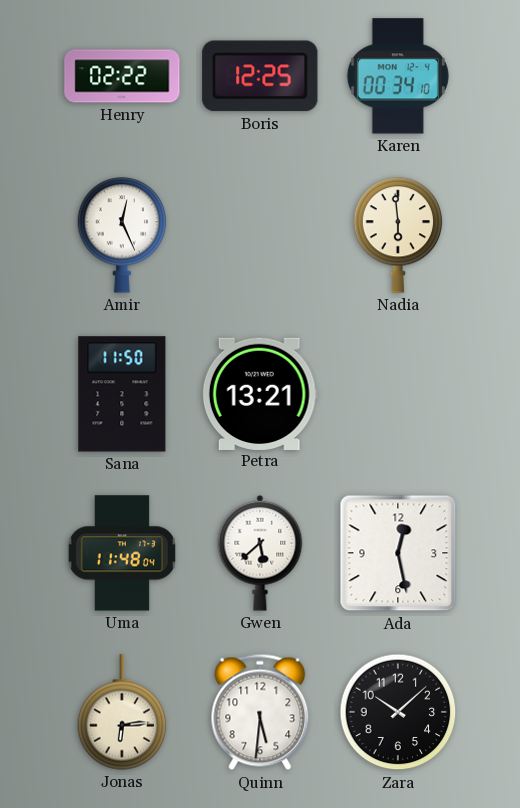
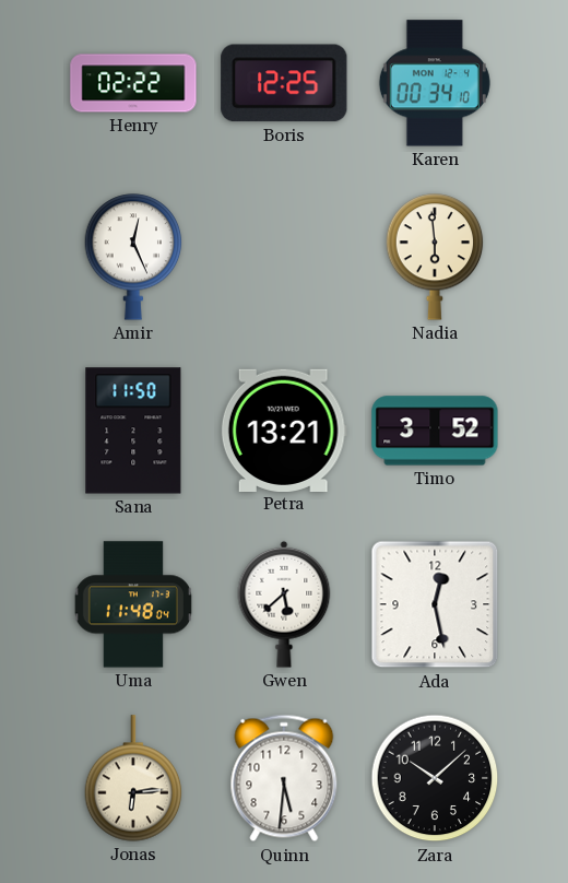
Timo: none -> 3:52 (435, 431)
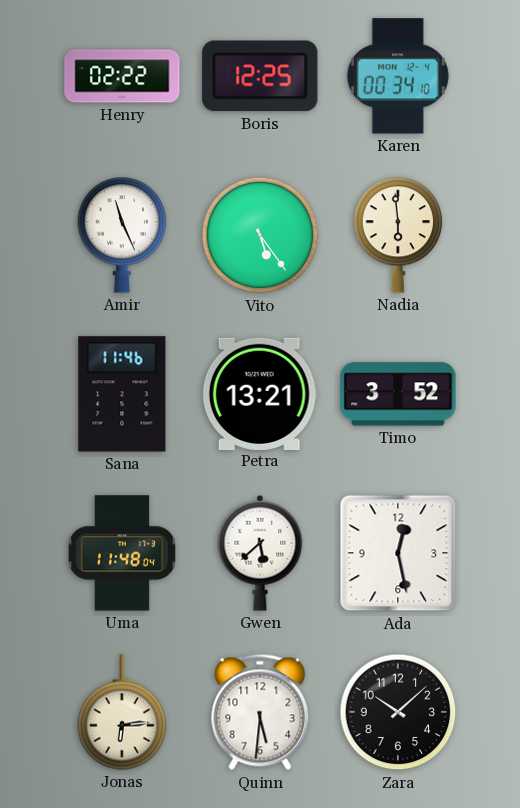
Amir: 12:26 -> 11:26 (122, 235)
Vito: none -> 5:24 (260, 235)
Sana: 11:50 -> 11:46 (122, 394)
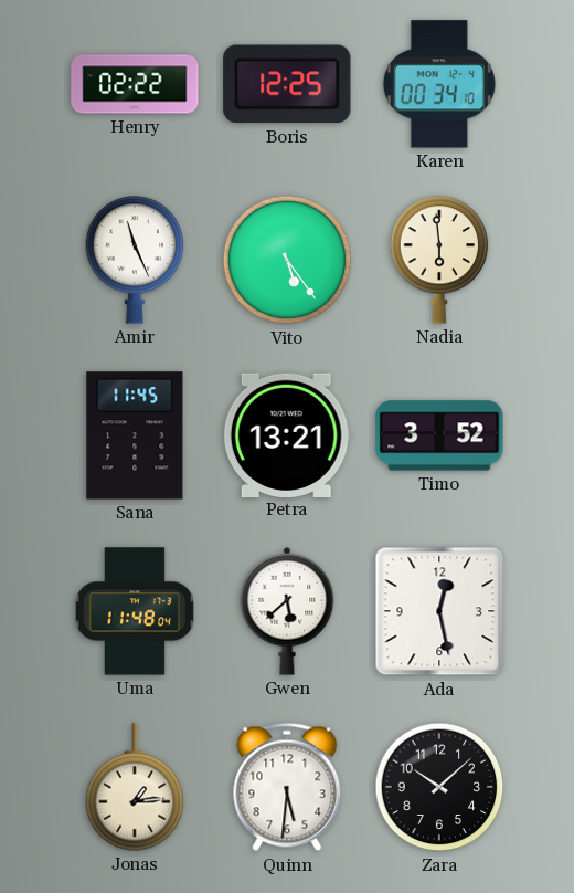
Sana: 11:46 -> 11:45 (135, 435)
Jonas: 6:14 -> 1:14 (135, 787)
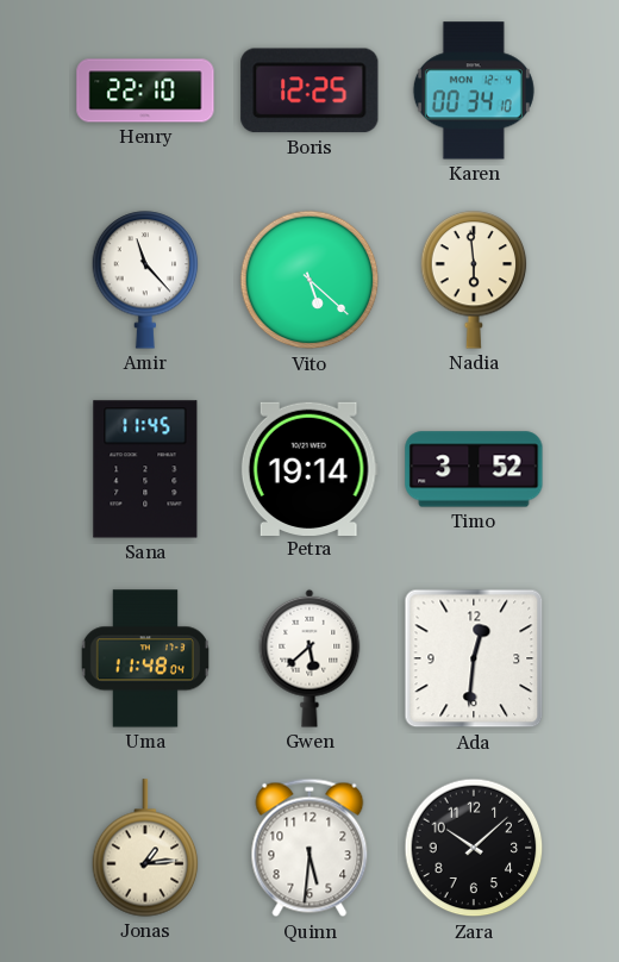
Henry: 02:22 -> 22:10 (145, 90)
Amir: 11:26 -> 11:23 (145, 280)
Vito: 5:24 -> 5:22 (309, 280)
Petra: 13:21 -> 19:14 (309, 468)
Ada: 12:28 -> 12:31 (474, 658)
